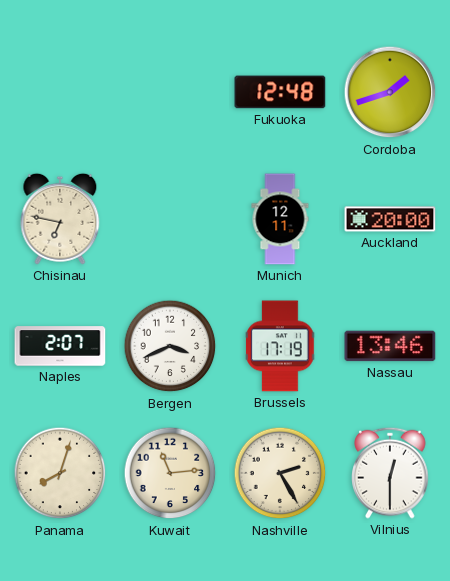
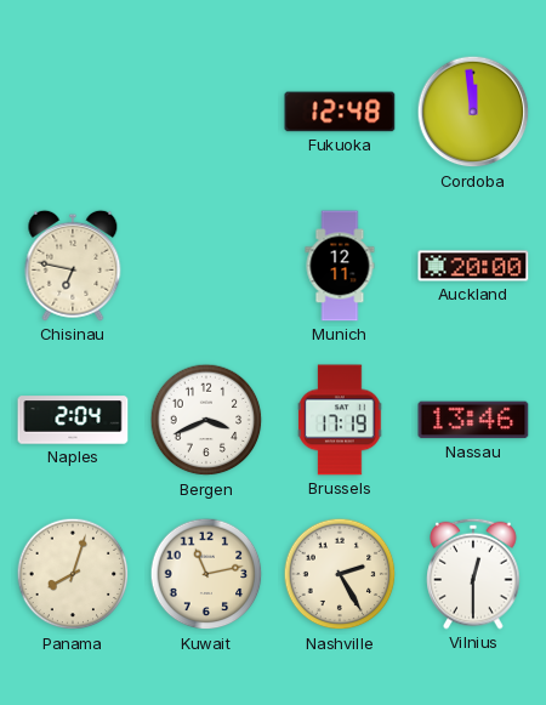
Cordoba: 1:42 -> 11:59 (473, 112)
Naples: 2:07 -> 2:04 (73, 420)
Kuwait: 11:14 -> 11:13 (206, 574)
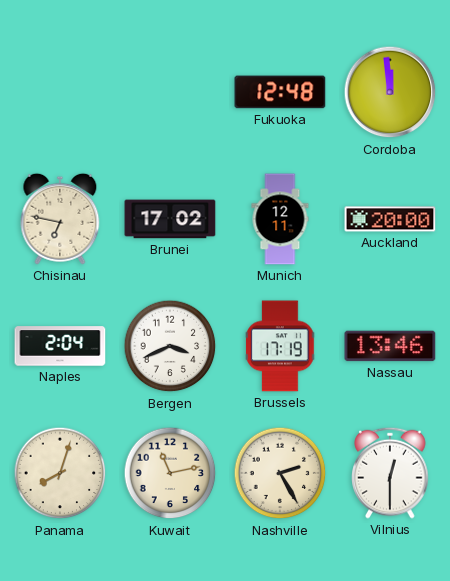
Brunei: none -> 17:02 (170, 219)
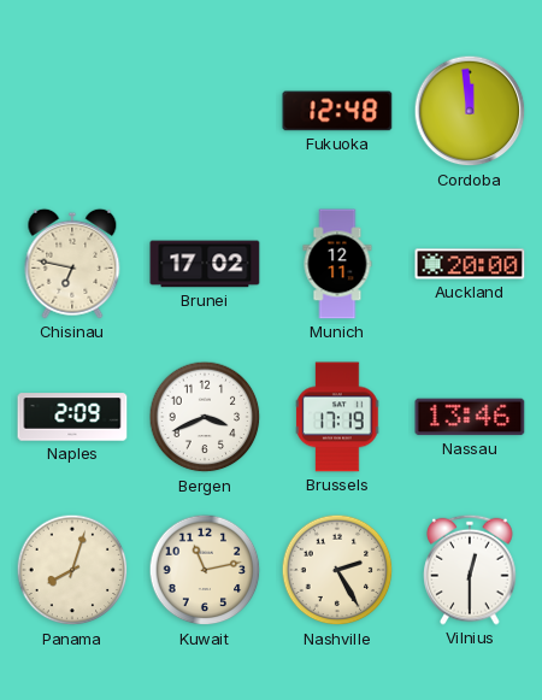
Naples: 2:04 -> 2:09 (72, 417)
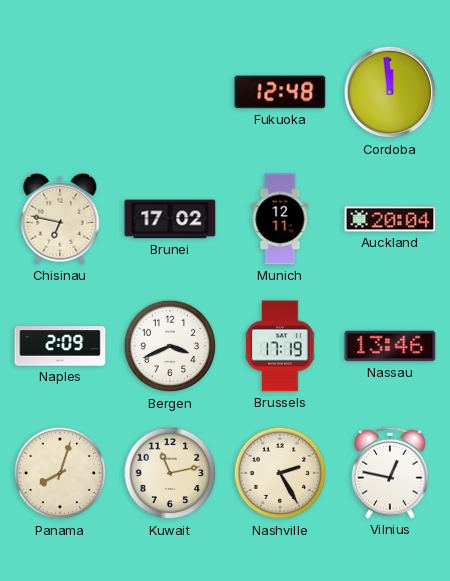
Auckland: 20:00 -> 20:04 (390, 219)
Vilnius: 12:30 -> 12:47 (390, 473)
